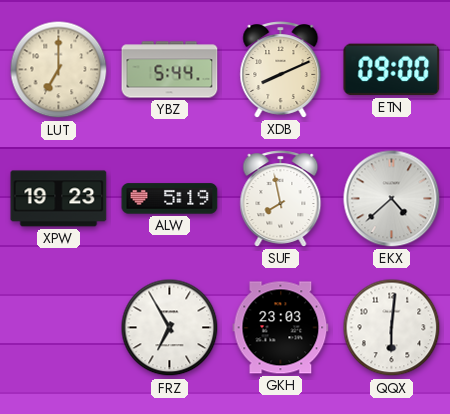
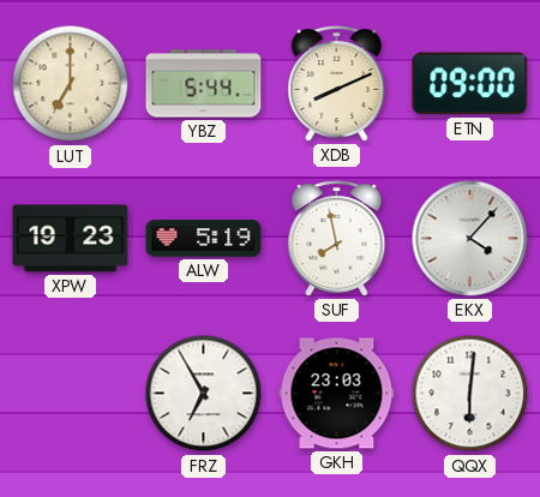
EKX: 4:38 -> 4:07 (470, 239)
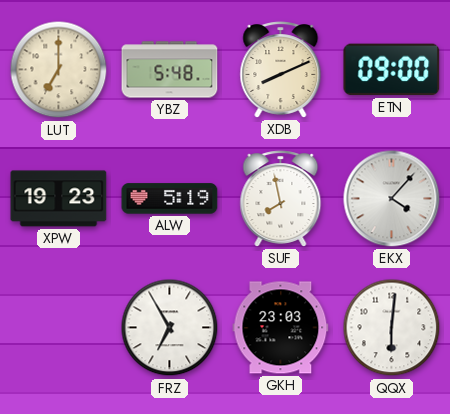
YBZ: 5:44 -> 5:48 (170, 70)
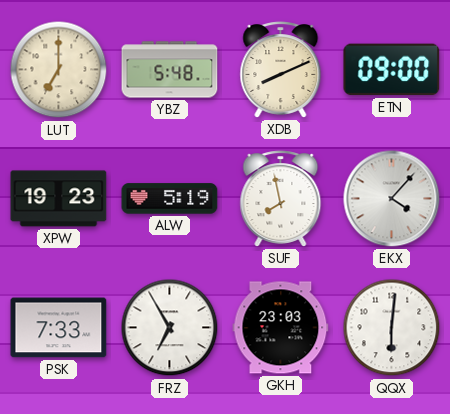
PSK: none -> 7:33 (59, 328)
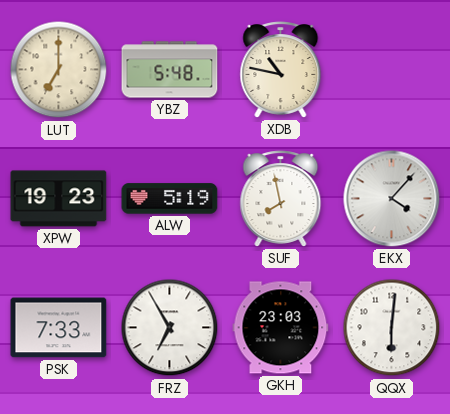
XDB: 8:11 -> 10:47 (281, 70)
ETN: 09:00 -> none (392, 70)
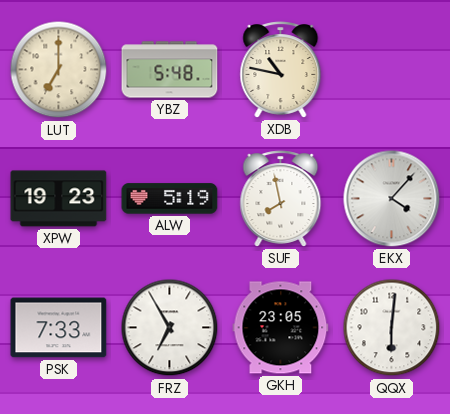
GKH: 23:03 -> 23:05 (281, 328)
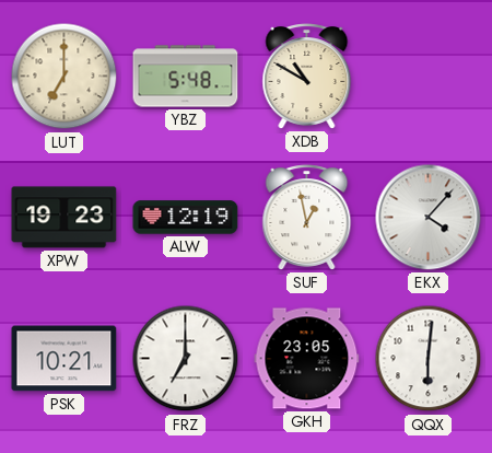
XDB: 10:47 -> 10:50 (307, 77)
ALW: 5:19 -> 12:19 (186, 218)
SUF: 7:58 -> 12:58 (307, 218)
PSK: 7:33 -> 10:21 (65, 359)
FRZ: 6:55 -> 7:00 (186, 359)
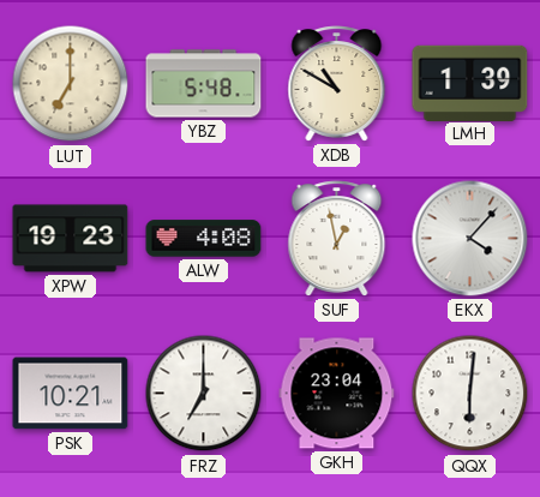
LMH: none -> 1:39 (470, 83)
ALW: 12:19 -> 4:08 (204, 239)
GKH: 23:05 -> 23:04 (337, 394)
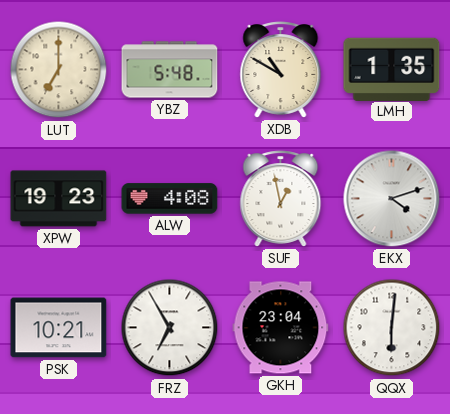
LMH: 1:39 -> 1:35 (392, 69)
EKX: 4:07 -> 4:12 (392, 199)
FRZ: 7:00 -> 6:55 (170, 328)
